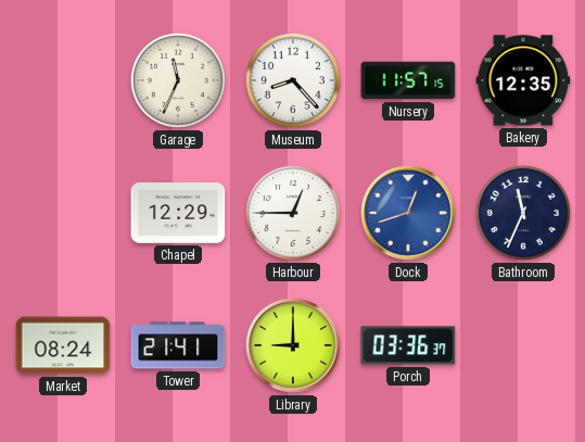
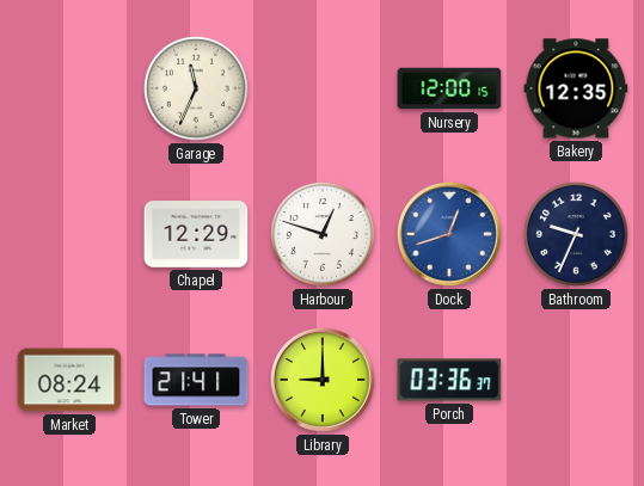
Museum: 8:23 -> none (293, 80)
Nursery: 11:57 -> 12:00 (449, 88)
Harbour: 12:45 -> 12:48 (323, 234)
Bathroom: 11:34 -> 9:34 (576, 234)
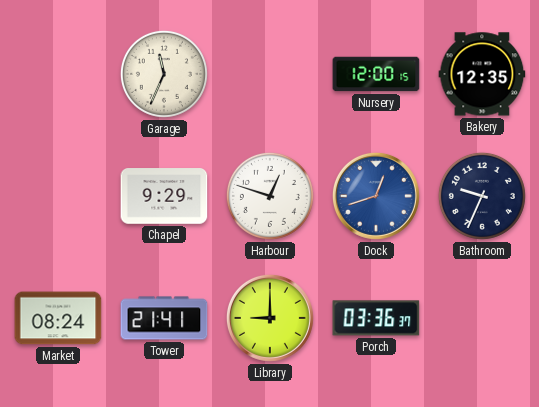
Chapel: 12:29 -> 9:29 (164, 196)
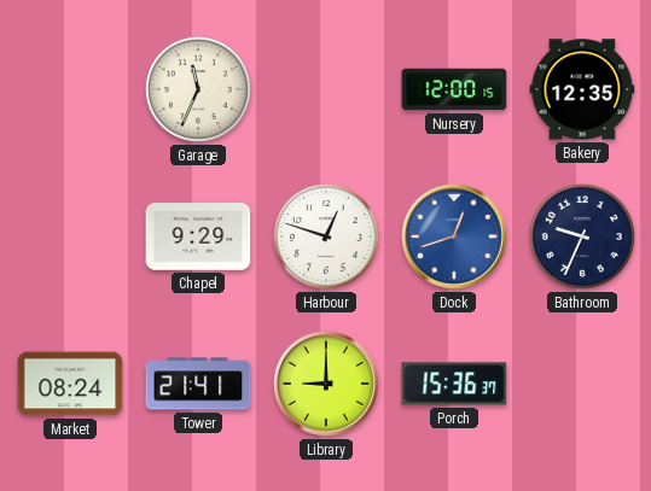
Porch: 03:36 -> 15:36 (454, 384)
